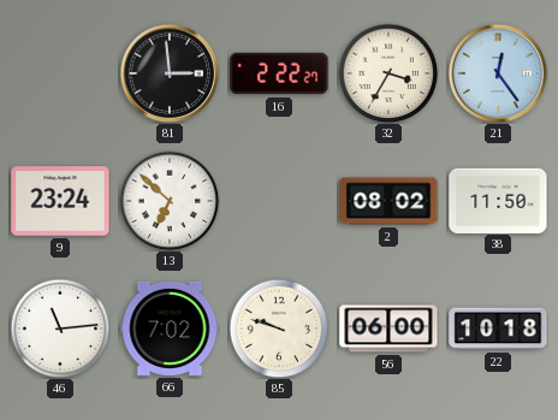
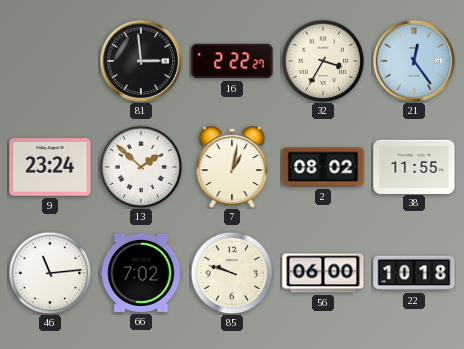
13: 6:52 -> 1:52 (141, 167)
7: none -> 1:02 (232, 167)
38: 11:50 -> 11:55 (414, 166)
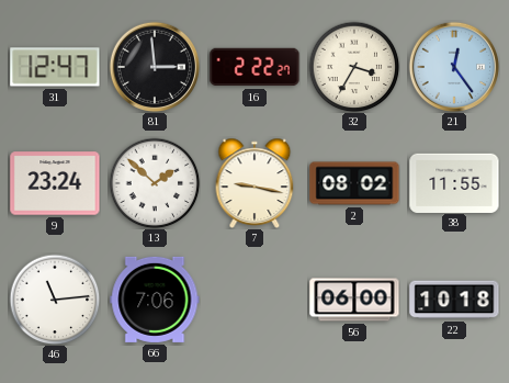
31: none -> 12:47 (55, 67)
7: 1:02 -> 9:17 (255, 183)
66: 7:02 -> 7:06 (155, 300)
85: 9:48 -> none (232, 273)
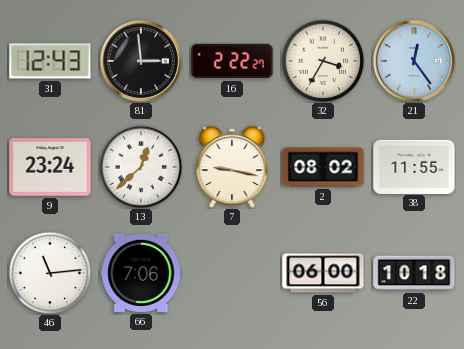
31: 12:47 -> 12:43 (50, 61)
13: 1:52 -> 12:38 (141, 167)
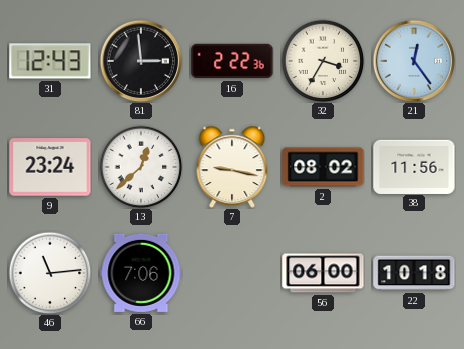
16: 2:22:27 -> 2:22:36 (232, 61)
38: 11:55 -> 11:56 (414, 166)
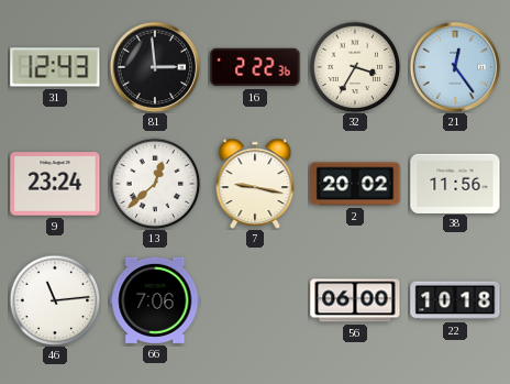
2: 08:02 -> 20:02 (355, 184)
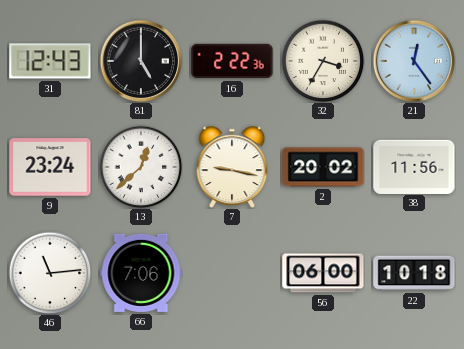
81: 2:59 -> 5:00 (141, 61)
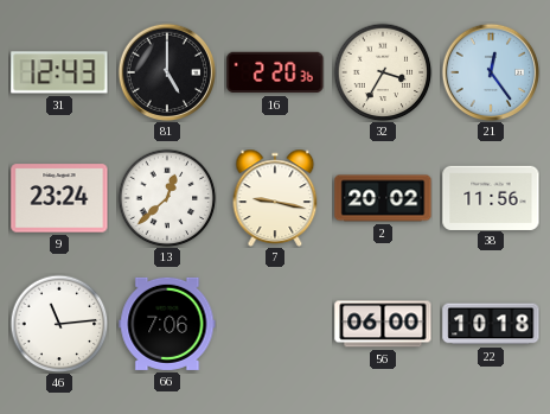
16: 2:22 -> 2:20 (275, 72)
